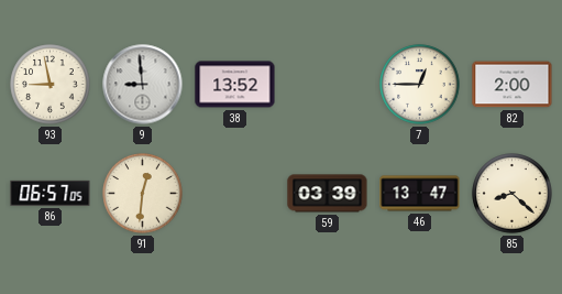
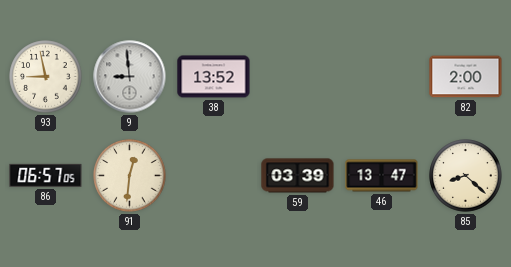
7: 12:45 -> none (420, 85)
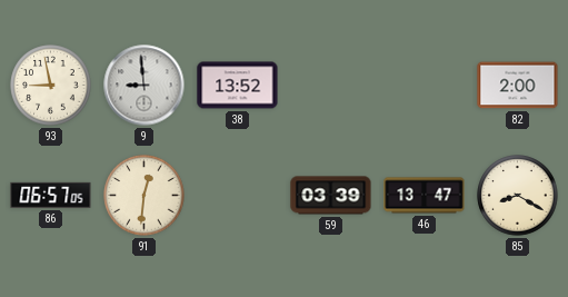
85: 8:22 -> 8:20 (518, 196)
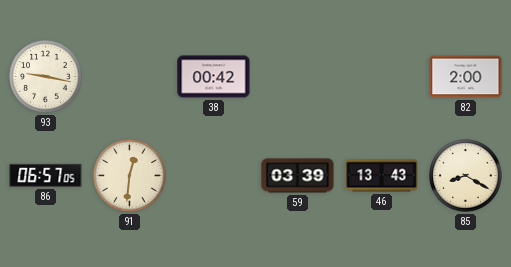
93: 8:58 -> 9:17 (46, 77)
9: 8:59 -> none (145, 86)
38: 13:52 -> 00:42 (214, 77)
46: 13:47 -> 13:43 (382, 176)
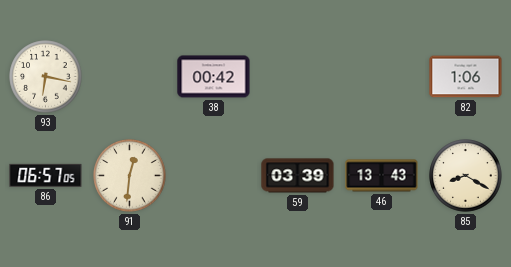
93: 9:17 -> 6:17 (46, 77)
82: 2:00 -> 1:06 (466, 77)
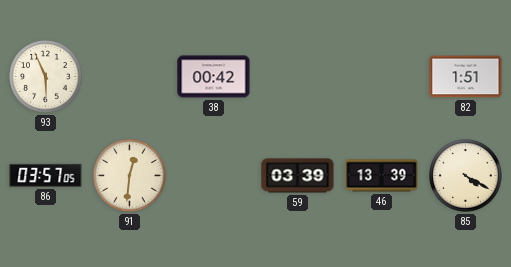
93: 6:17 -> 5:56 (46, 77)
82: 1:06 -> 1:51 (466, 77)
86: 06:57 -> 03:57 (46, 175)
46: 13:43 -> 13:39 (382, 176)
85: 8:20 -> 4:20 (466, 176)
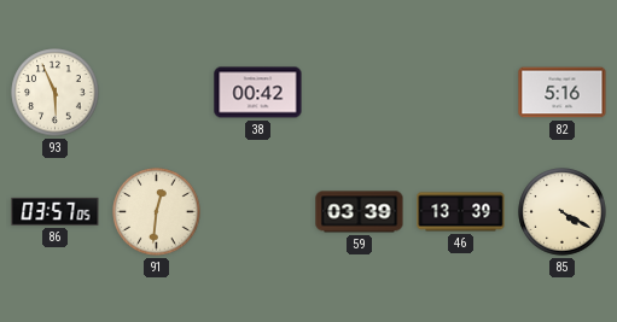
82: 1:51 -> 5:16 (563, 93)
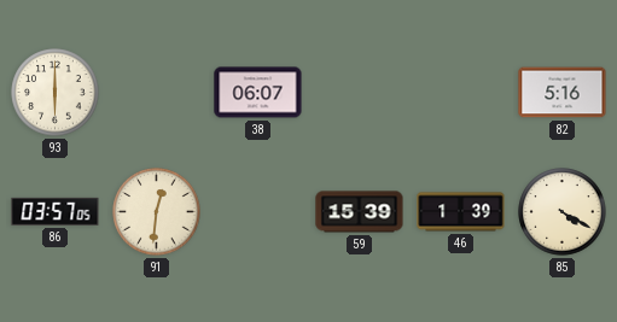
93: 5:56 -> 6:00 (56, 93)
38: 00:42 -> 06:07 (258, 93)
59: 03:39 -> 15:39 (360, 212)
46: 13:39 -> 1:39 (461, 212)
